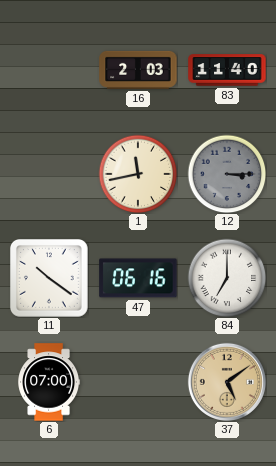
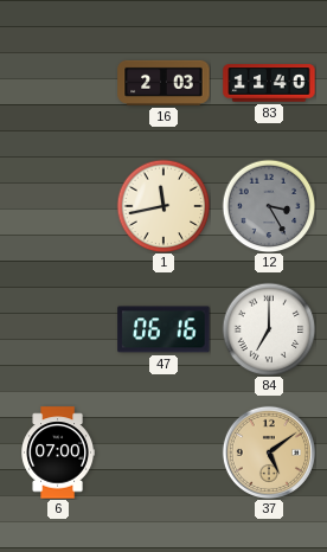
12: 3:15 -> 3:25 (269, 206)
11: 10:21 -> none (50, 279)
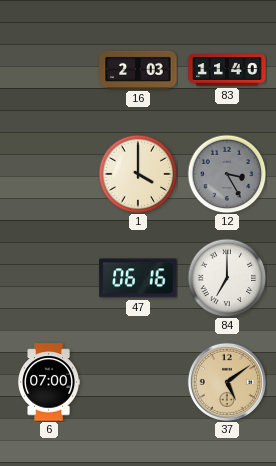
1: 11:43 -> 4:00 (138, 174)
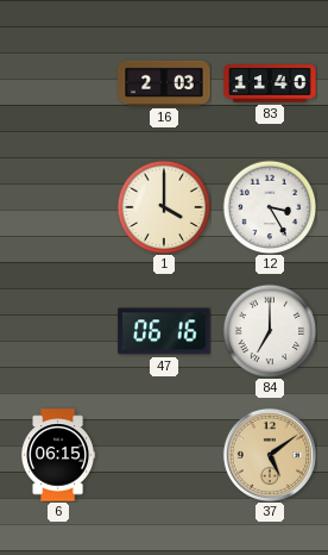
12 dial: grey -> white (270, 207)
6: 07:00 -> 06:15 (58, 455)
